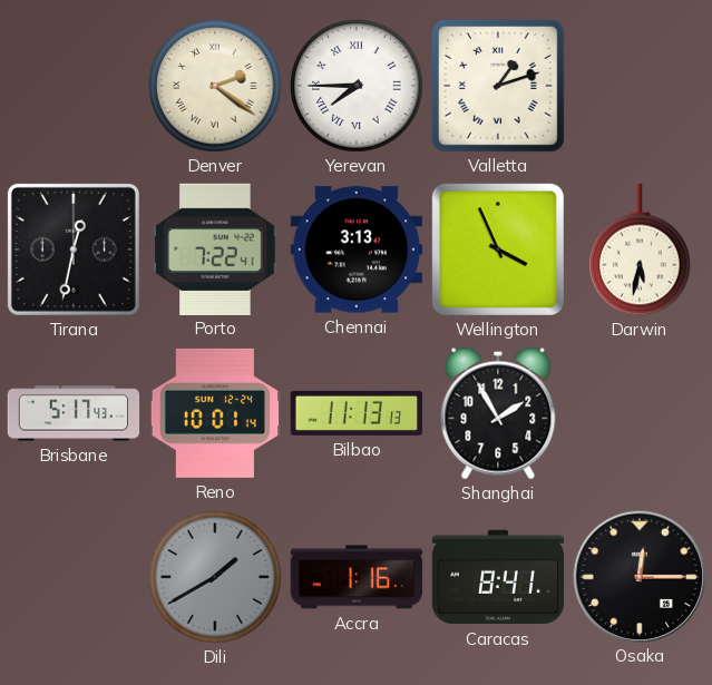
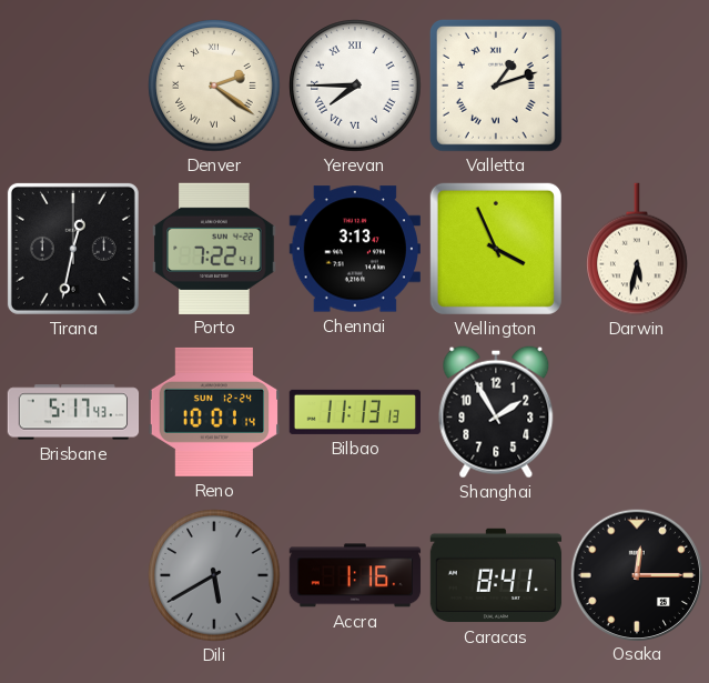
Dili: 1:40 -> 5:40 (214, 575)
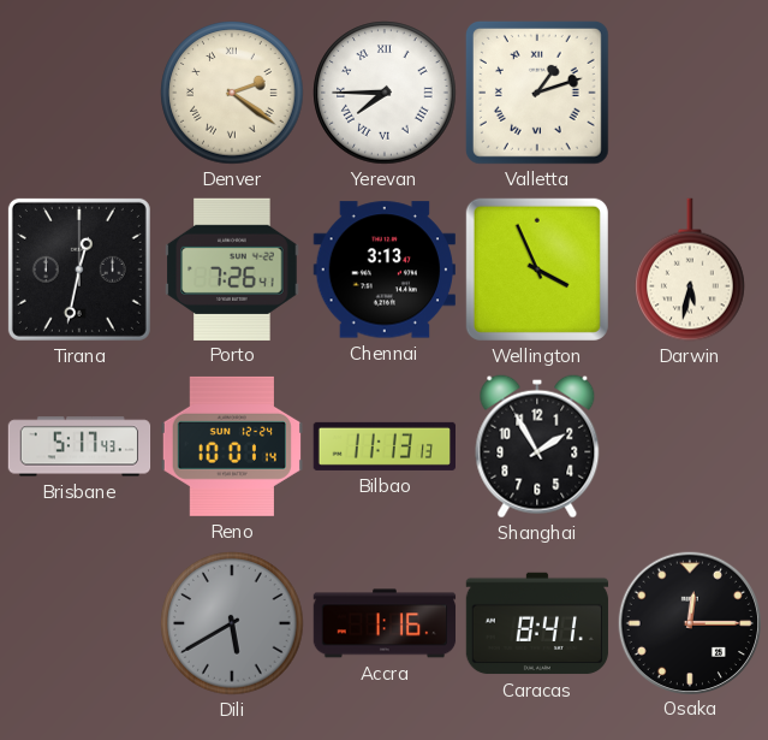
Porto: 7:22 -> 7:26 (232, 268)
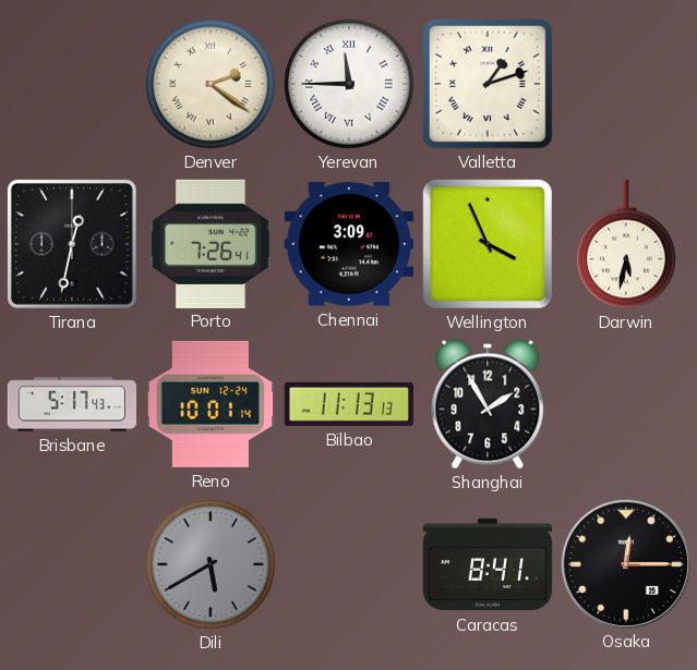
Yerevan: 7:45 -> 11:45 (349, 84)
Chennai: 3:13 -> 3:09 (349, 244)
Accra: 1:16 -> none (385, 623)
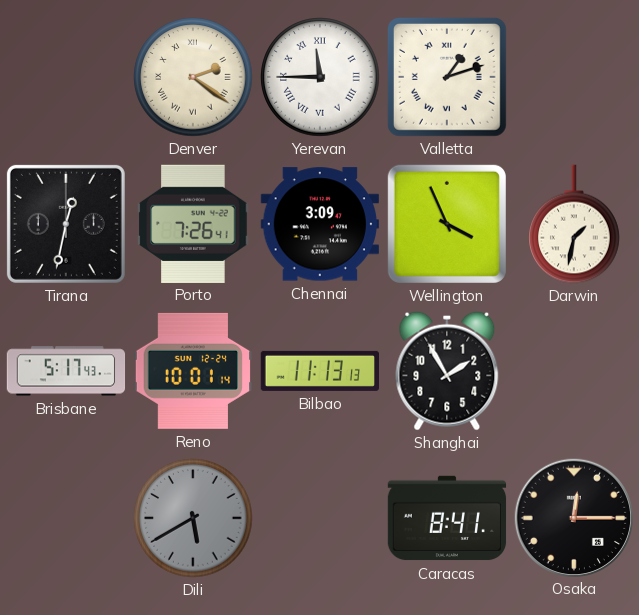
Darwin: 5:32 -> 1:32 (574, 224)
